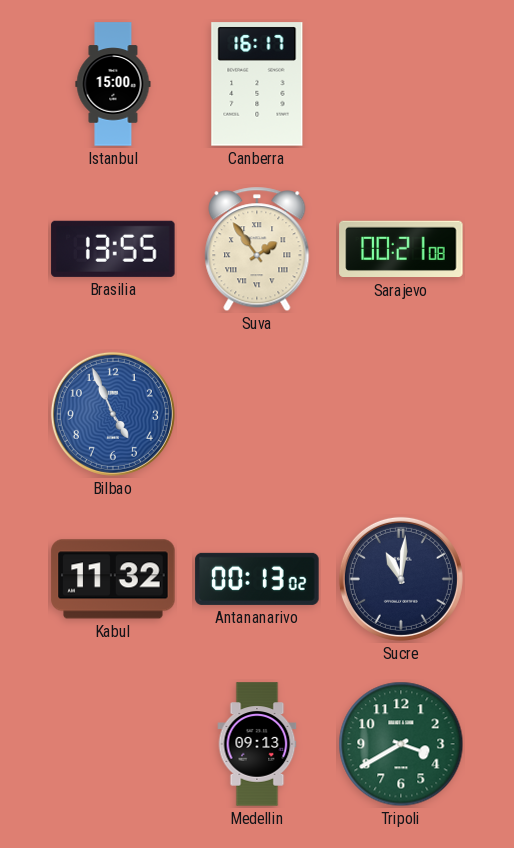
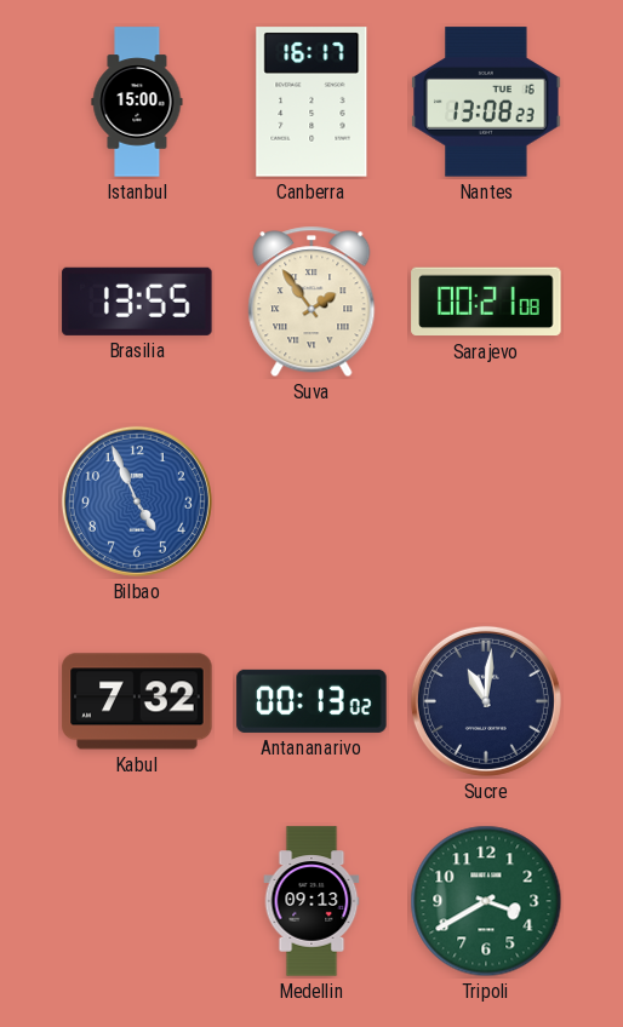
Nantes: none -> 13:08 (486, 102)
Kabul: 11:32 -> 7:32 (137, 701)
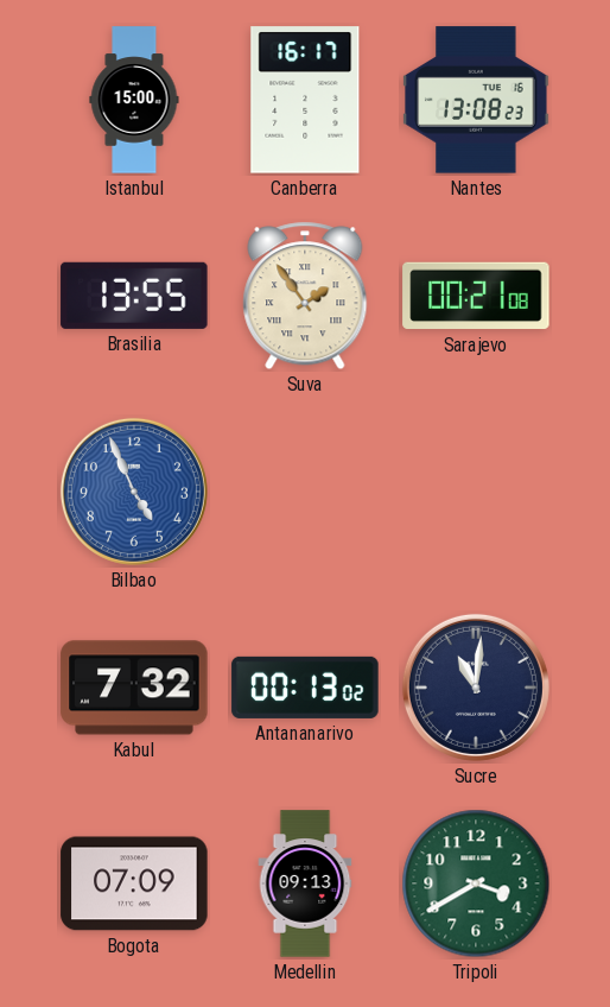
Bogota: none -> 07:09 (134, 883)
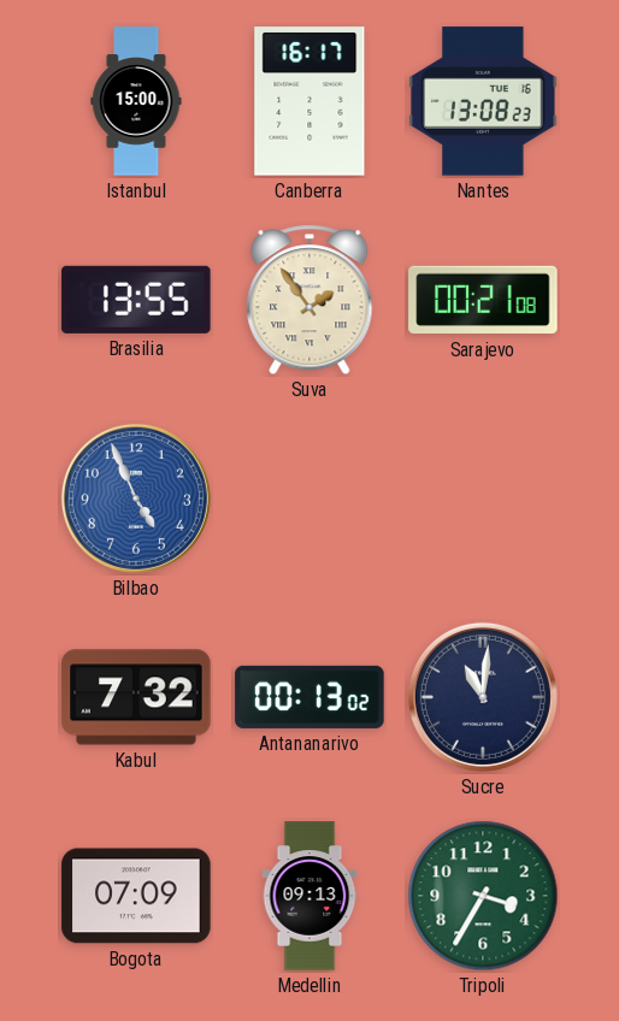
Tripoli: 3:40 -> 3:35 (483, 896)
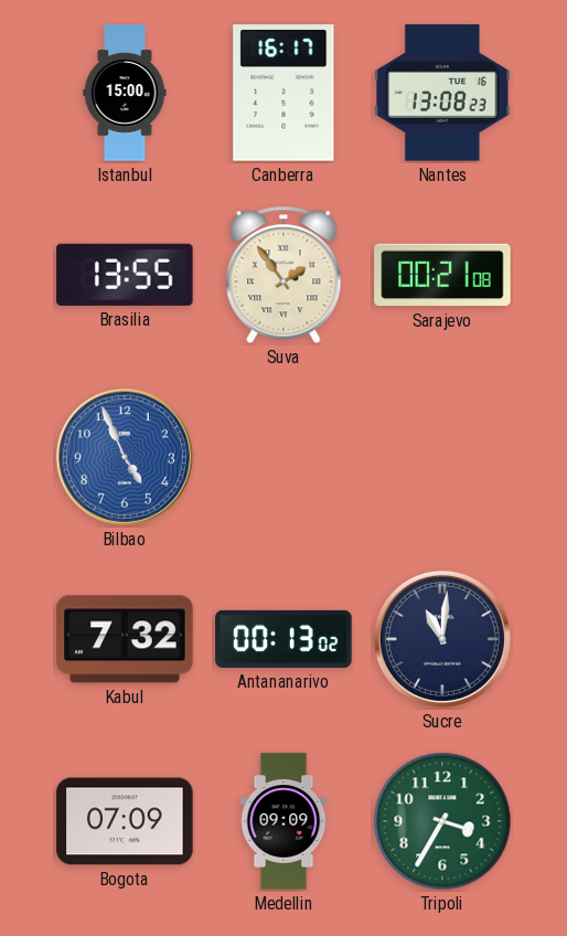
Medellin: 09:13 -> 09:09 (283, 821)
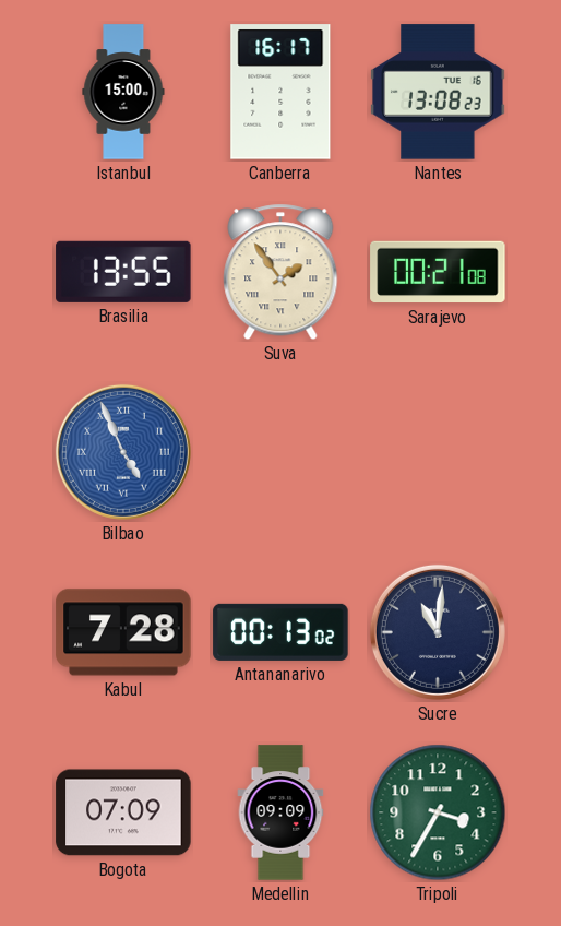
Bilbao numerals: Arabic -> Roman (123, 452)
Kabul: 7:32 -> 7:28 (123, 632)
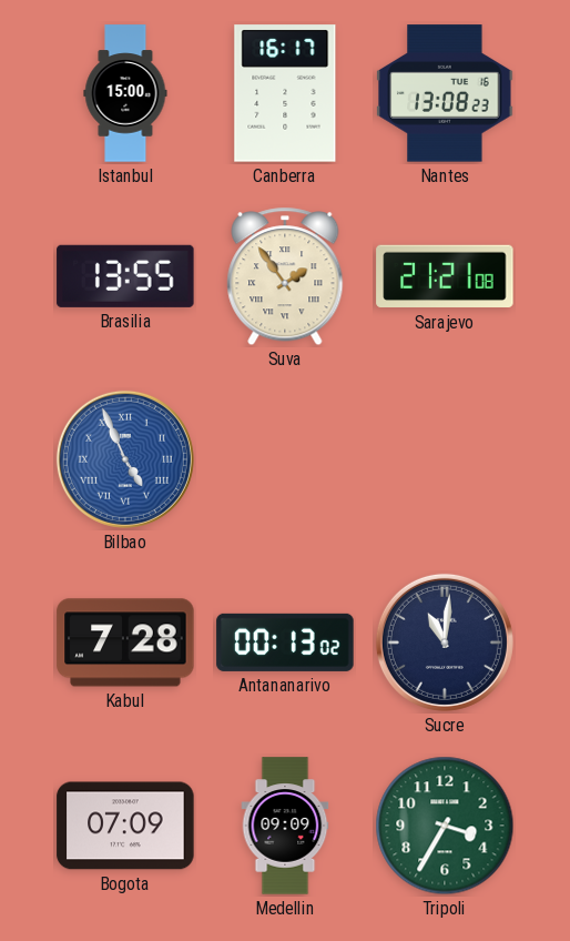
Sarajevo: 00:21 -> 21:21 (445, 276)
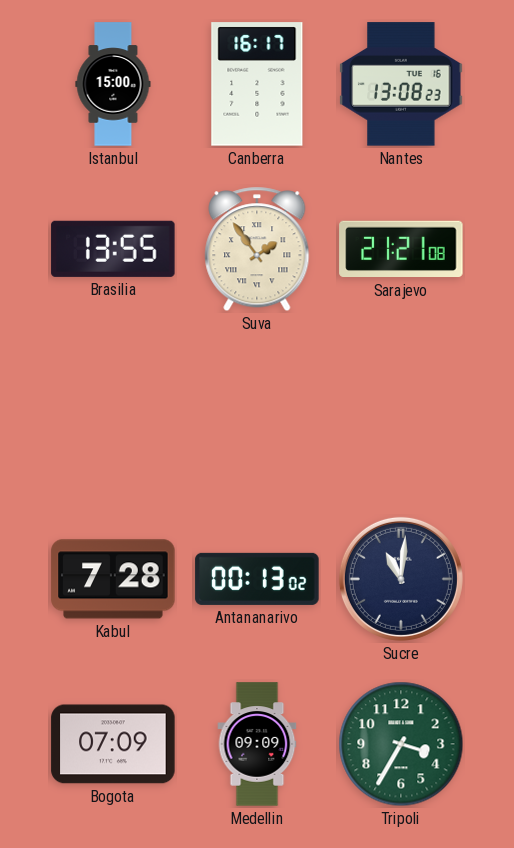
Bilbao: 4:56 -> none (125, 459)
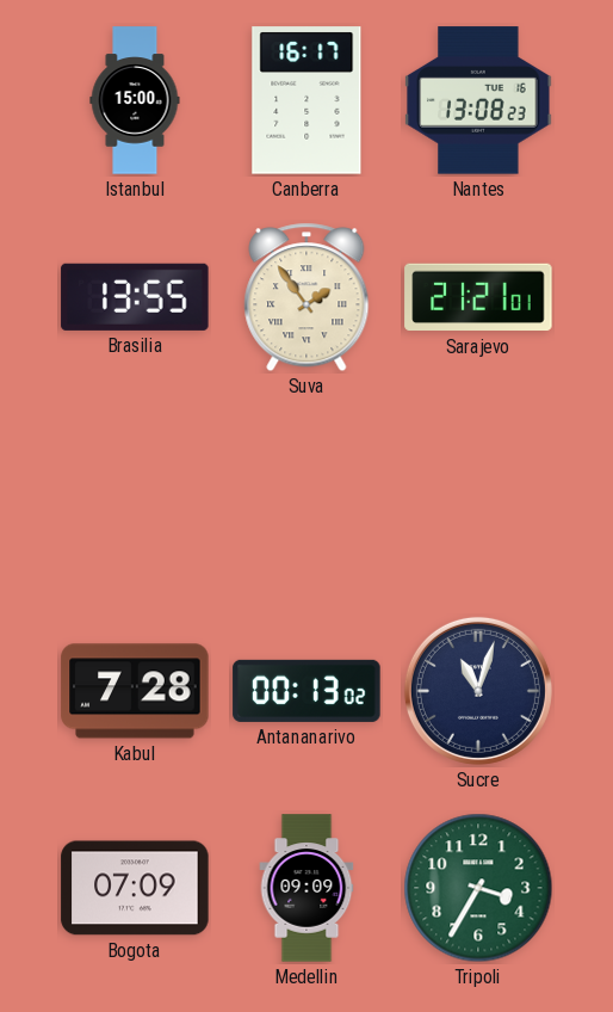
Sarajevo: 21:21:08 -> 21:21:01 (478, 297)
Sucre: 11:01 -> 11:03 (478, 691)
